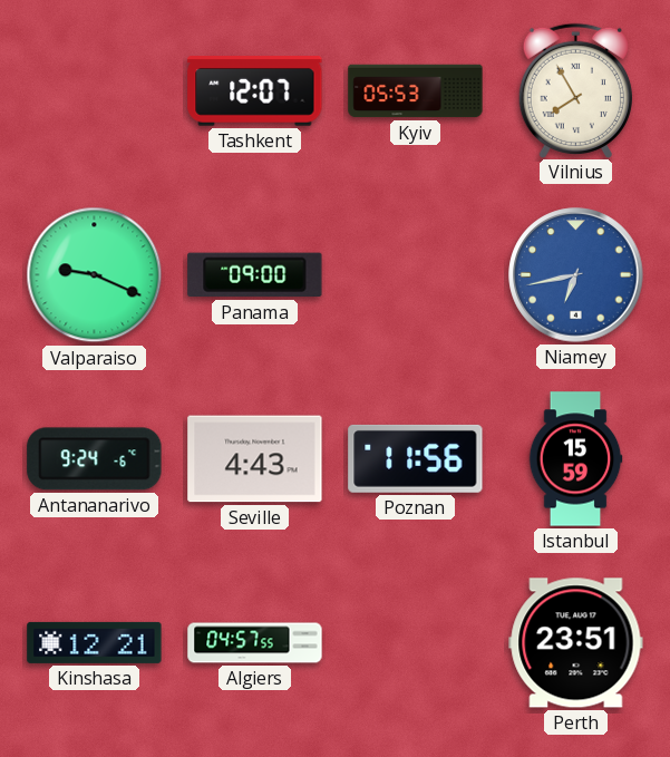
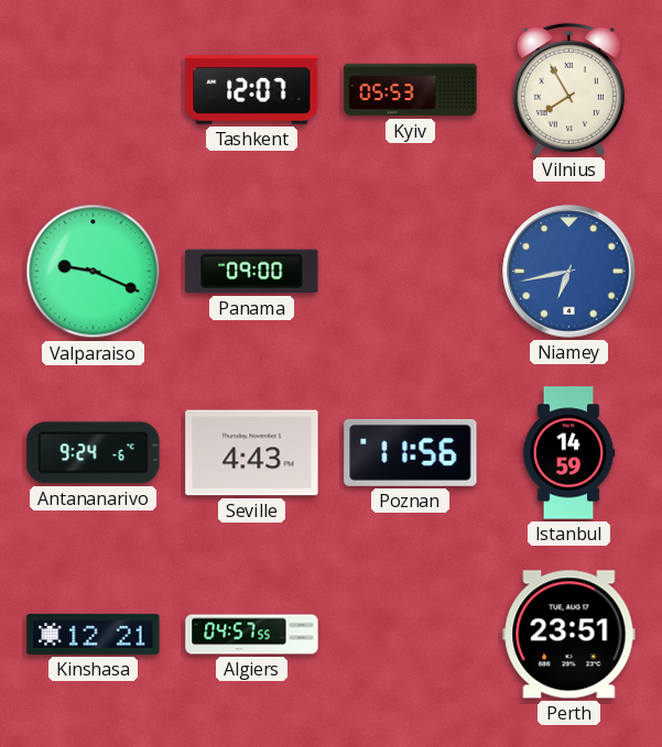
Istanbul: 15:59 -> 14:59 (568, 453)
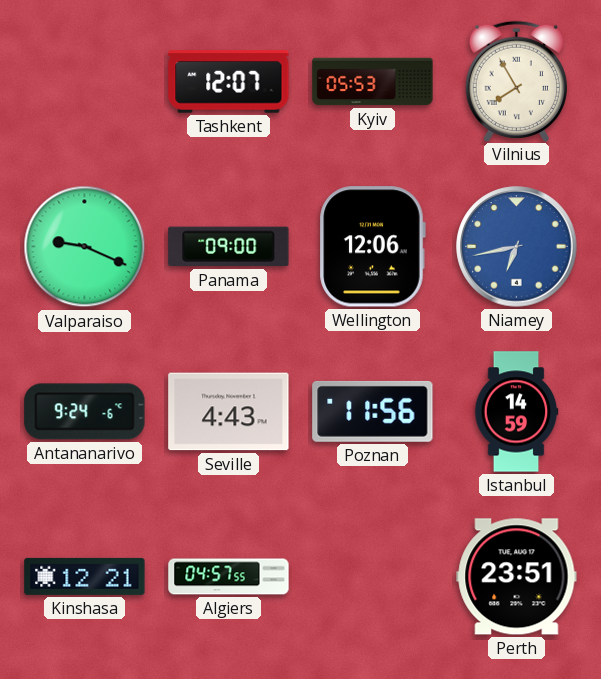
Wellington: none -> 12:06 (372, 247)
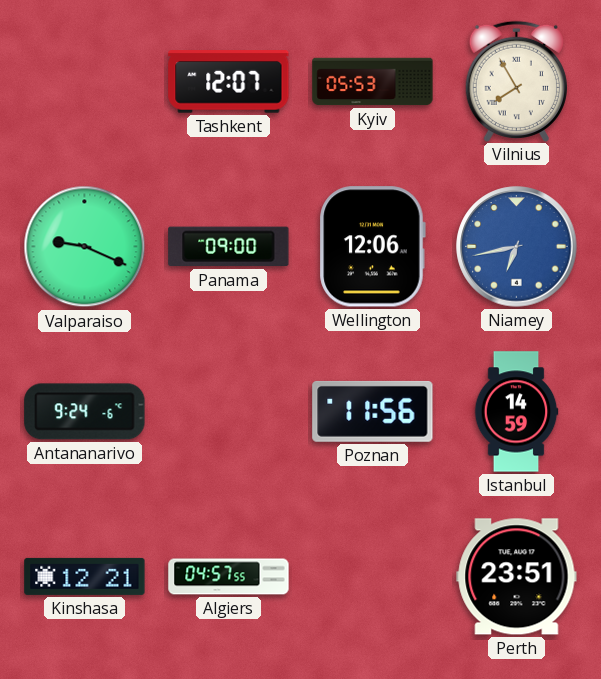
Seville: 4:43 -> none (229, 412)
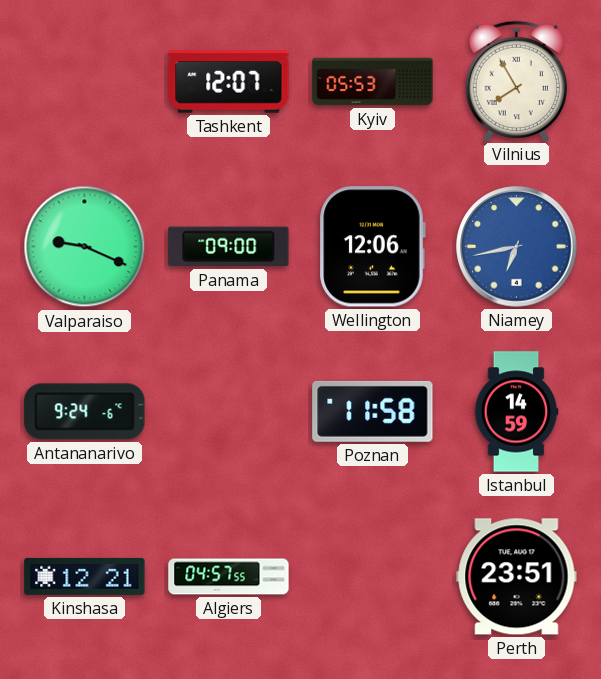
Poznan: 11:56 -> 11:58 (373, 411)
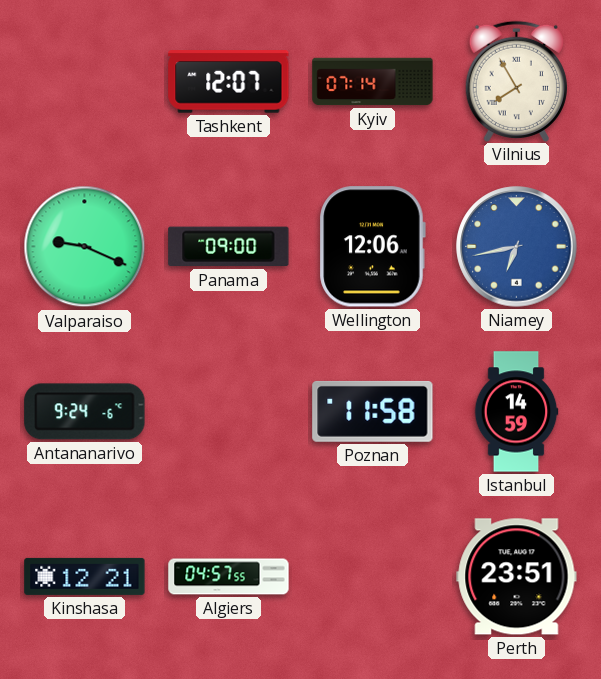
Kyiv: 05:53 -> 07:14 (373, 82)
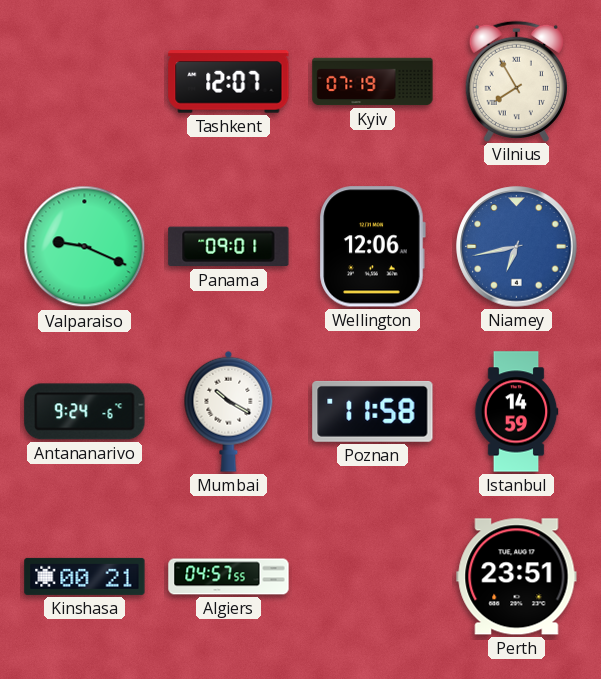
Kyiv: 07:14 -> 07:19 (373, 82)
Panama: 09:00 -> 09:01 (229, 247)
Mumbai: none -> 10:20 (229, 411)
Kinshasa: 12:21 -> 00:21 (85, 576)
